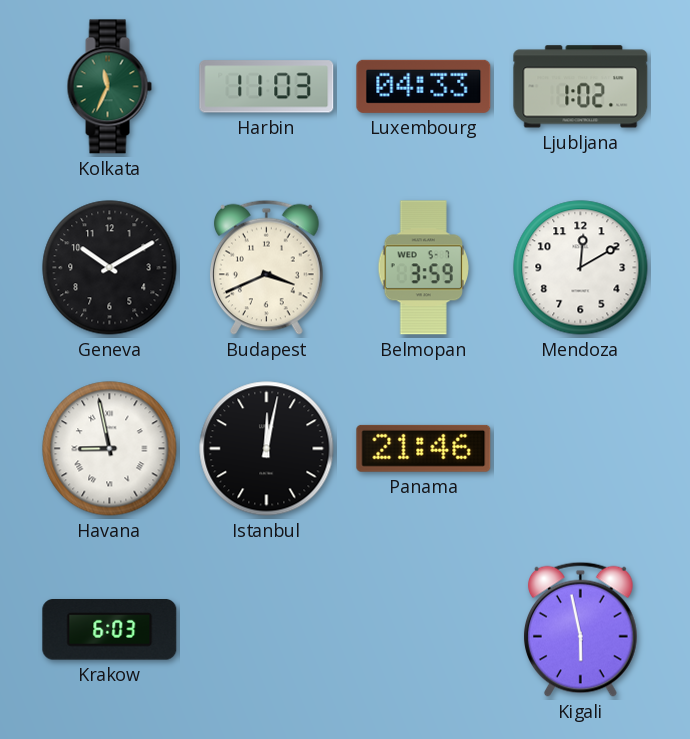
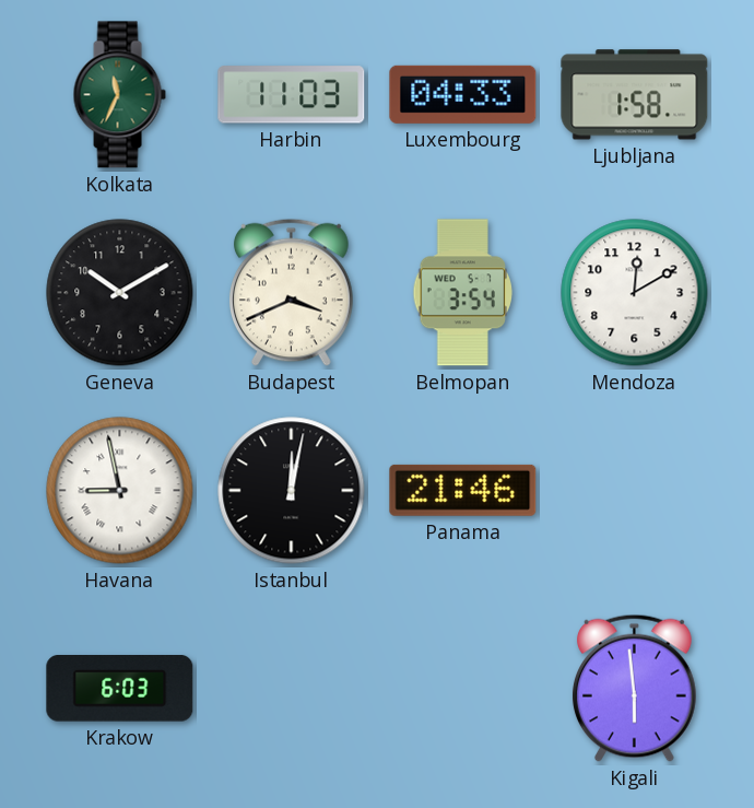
Ljubljana: 1:02 -> 1:58 (635, 95)
Belmopan: 3:59 -> 3:54 (462, 293)
Kigali: 5:58 -> 5:59 (635, 688)
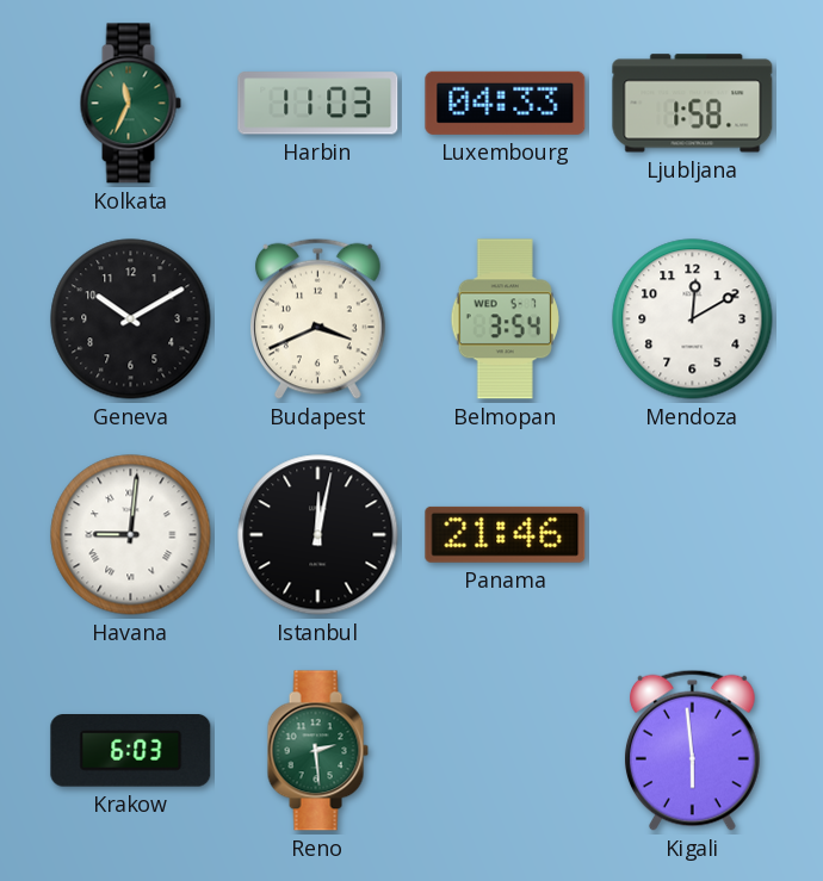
Havana: 8:58 -> 9:01 (131, 535)
Reno: none -> 2:29 (317, 751)
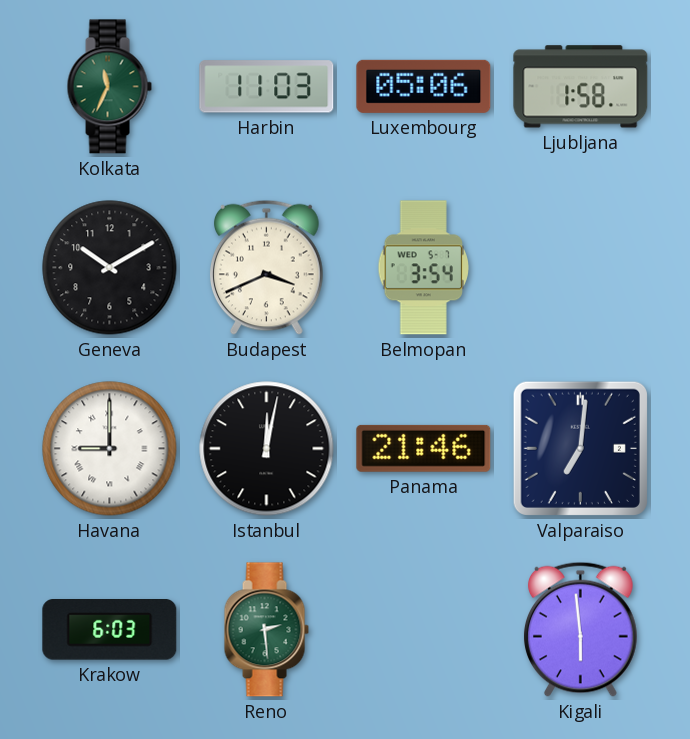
Luxembourg: 04:33 -> 05:06 (424, 86)
Mendoza: 12:10 -> none (693, 319)
Havana: 9:01 -> 9:00 (110, 449)
Valparaiso: none -> 7:01 (580, 448)
